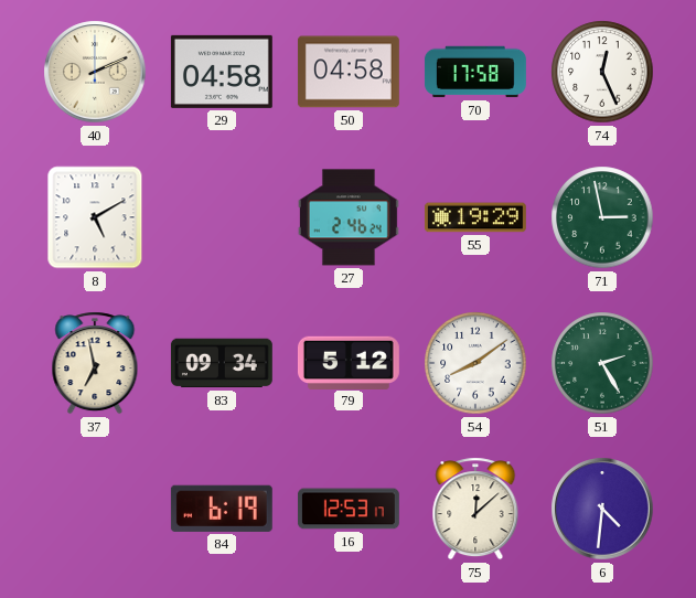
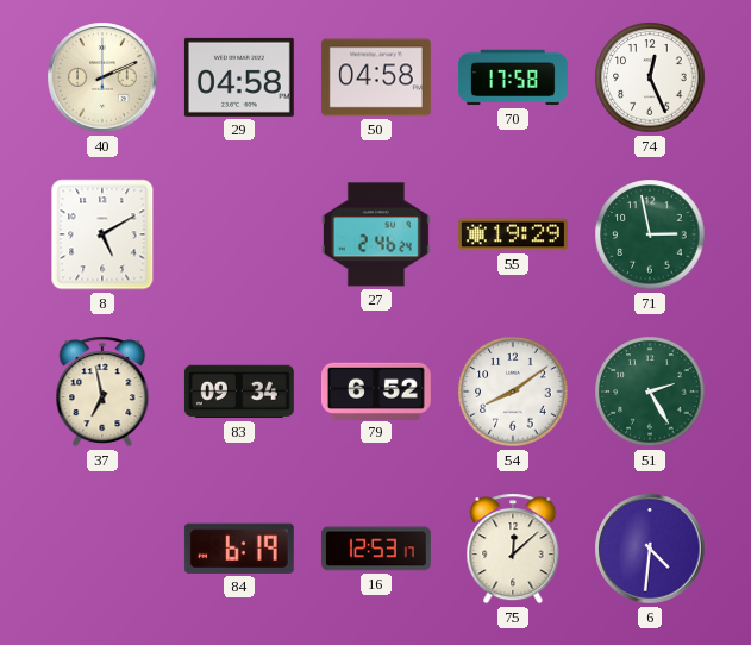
79: 5:12 -> 6:52 (376, 390)
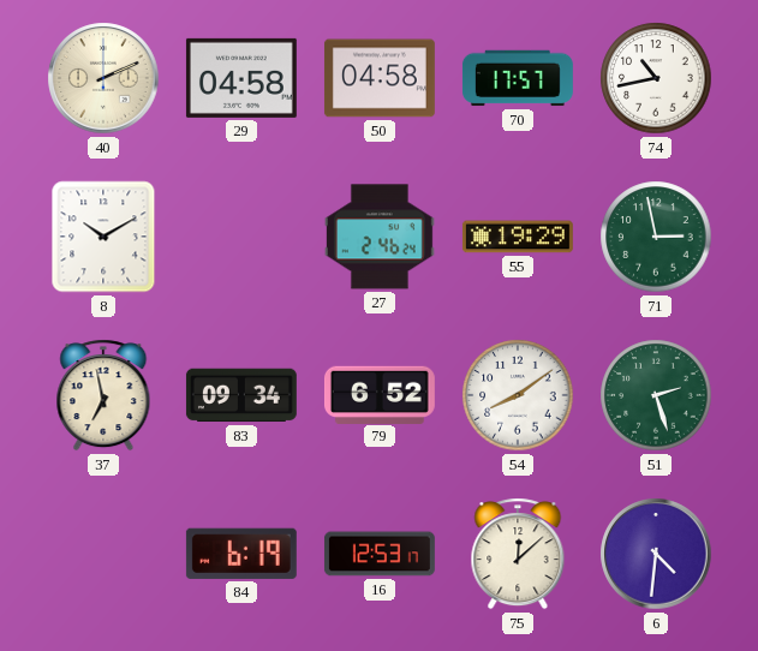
70: 17:58 -> 17:57 (518, 78)
74: 12:26 -> 10:43 (656, 78)
8: 5:10 -> 10:10 (103, 237)
51: 2:25 -> 2:27 (656, 395)
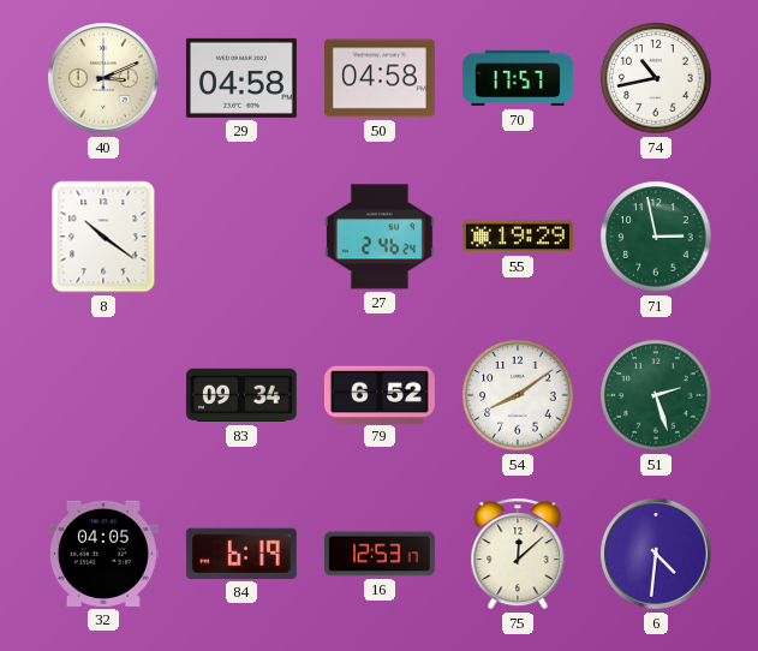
40: 2:11 -> 3:11 (103, 78)
8: 10:10 -> 10:21 (103, 237)
37: 6:58 -> none (103, 395)
32: none -> 04:05 (103, 554)
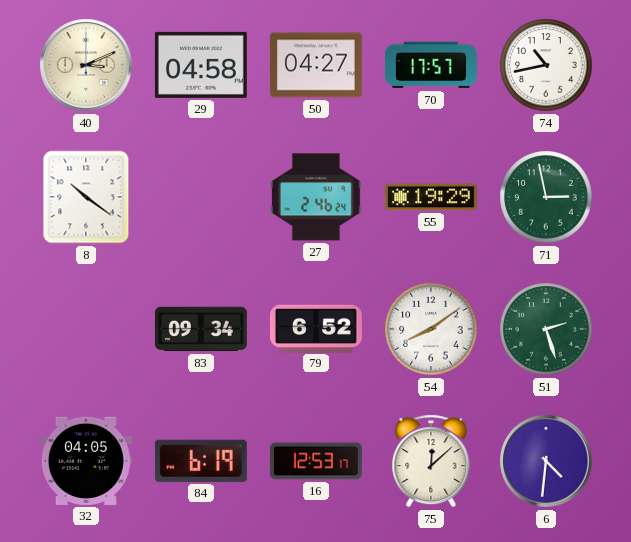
50: 04:58 -> 04:27 (316, 65)
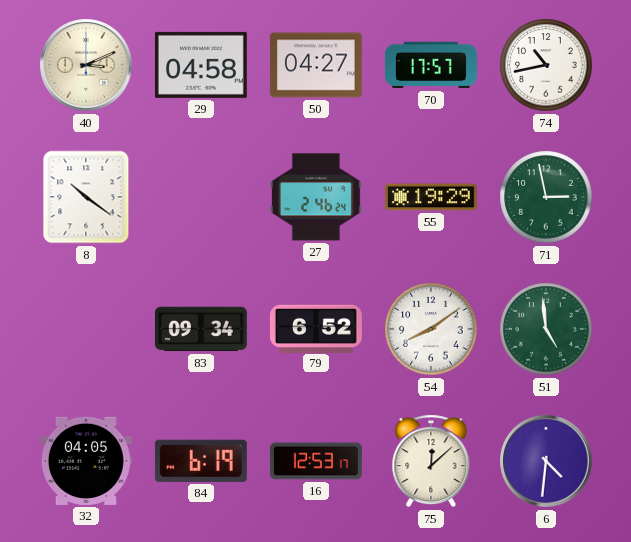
51: 2:27 -> 4:59 (546, 329)
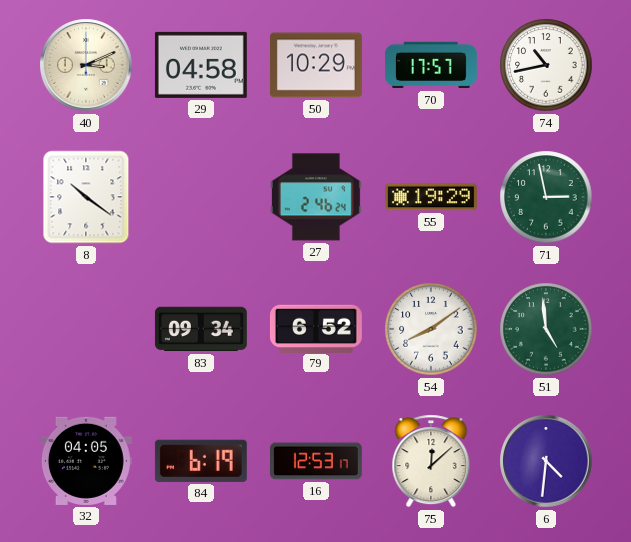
50: 04:27 -> 10:29 (316, 65)
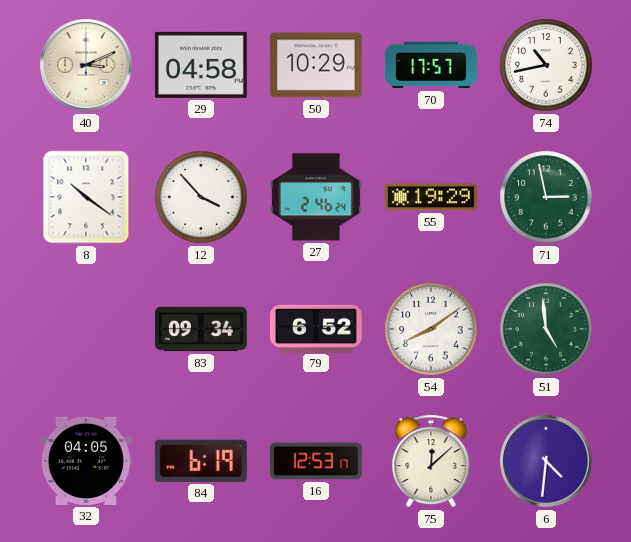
12: none -> 3:53 (201, 197)
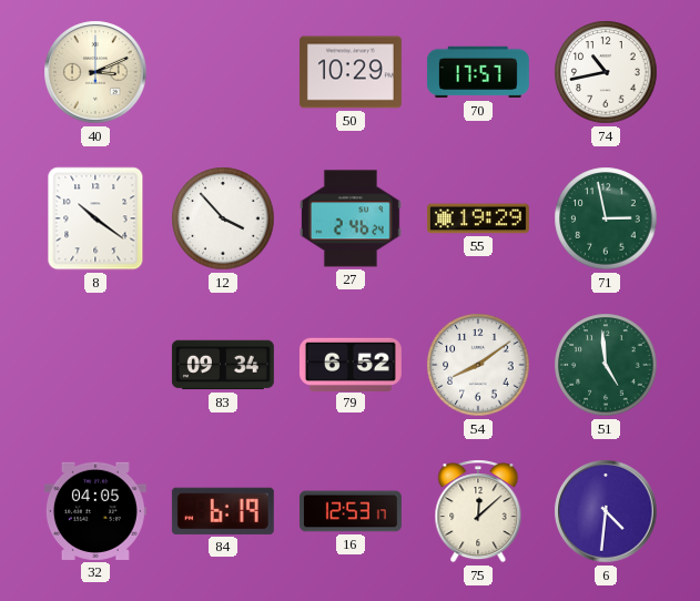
29: 04:58 -> none (201, 65)
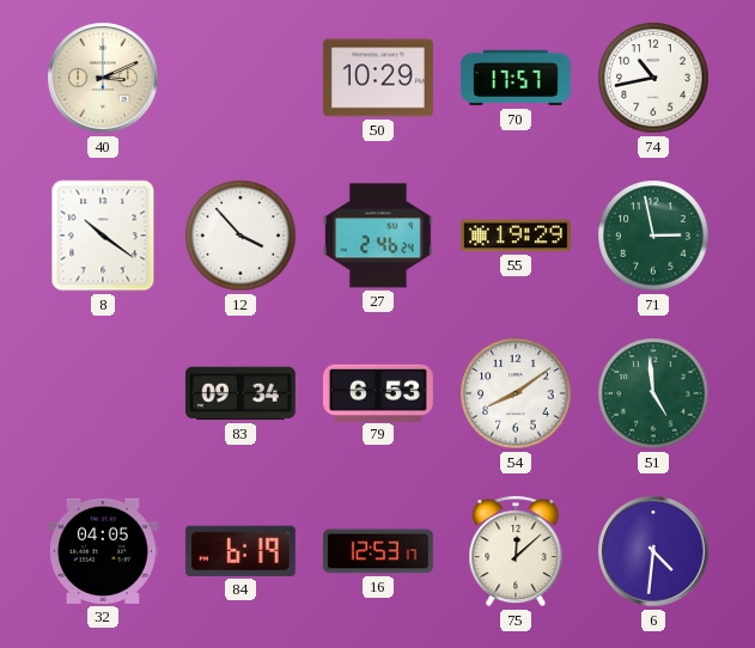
79: 6:52 -> 6:53 (378, 392)
